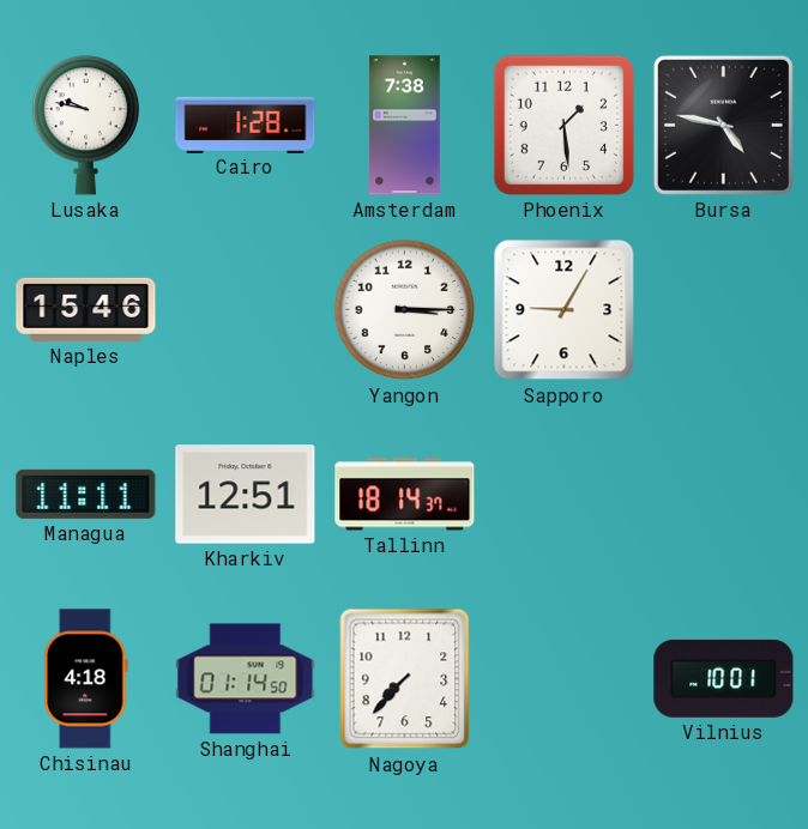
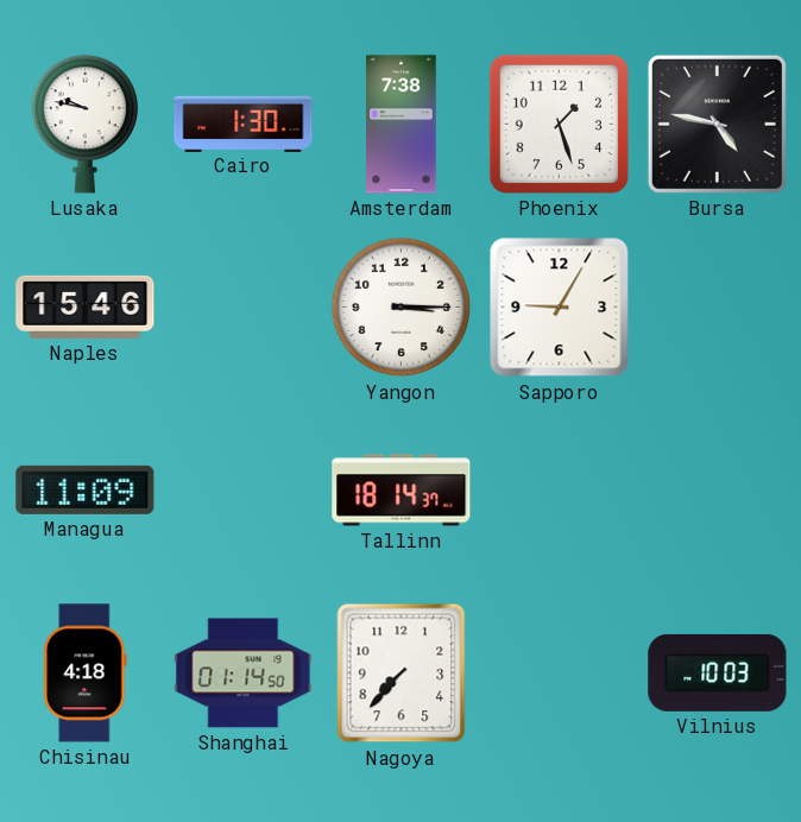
Cairo: 1:28 -> 1:30 (244, 124)
Phoenix: 1:29 -> 1:27 (559, 124)
Managua: 11:11 -> 11:09 (86, 489)
Kharkiv: 12:51 -> none (246, 495)
Vilnius: 10:01 -> 10:03 (718, 672)
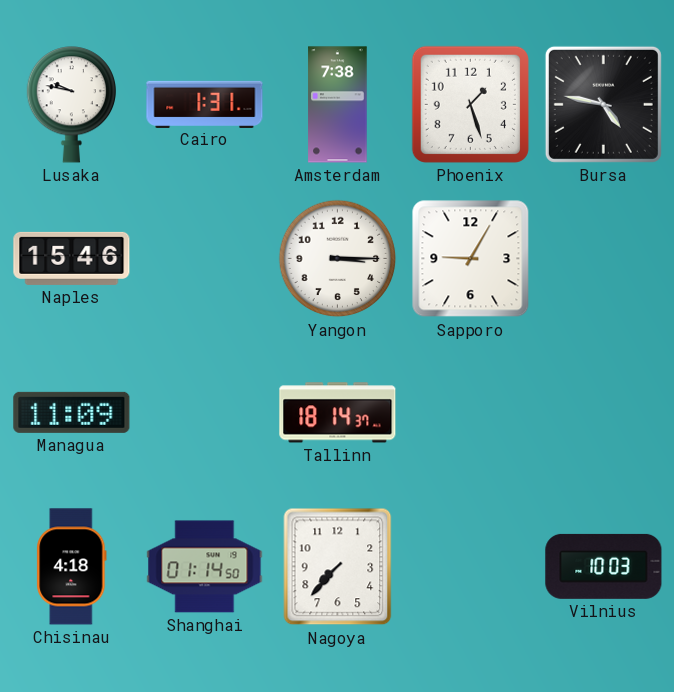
Cairo: 1:30 -> 1:31 (205, 104)
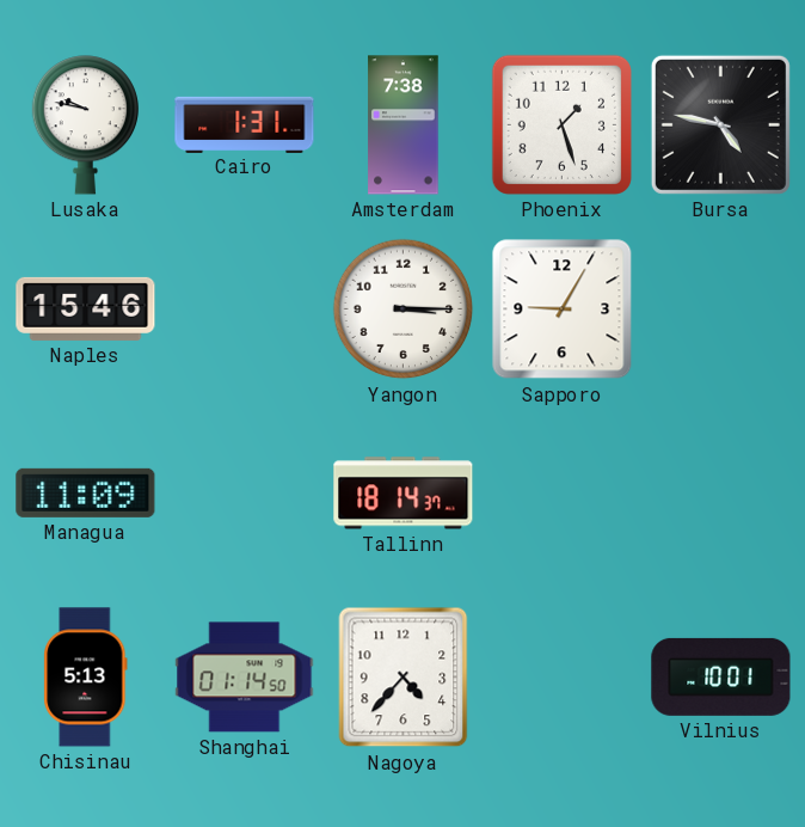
Chisinau: 4:18 -> 5:13 (86, 678)
Nagoya: 7:37 -> 4:37 (404, 678)
Vilnius: 10:03 -> 10:01 (721, 676)
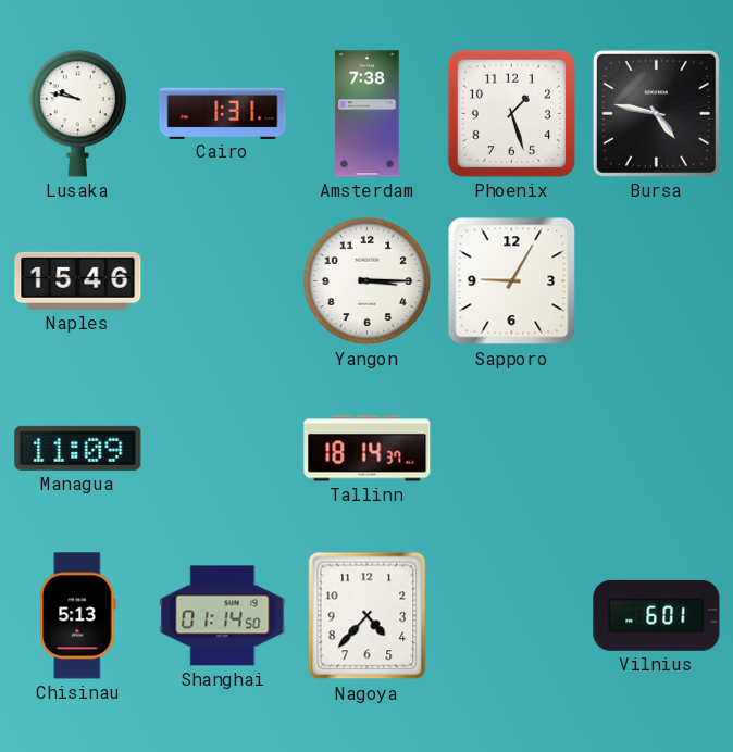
Vilnius: 10:01 -> 6:01 (657, 615)
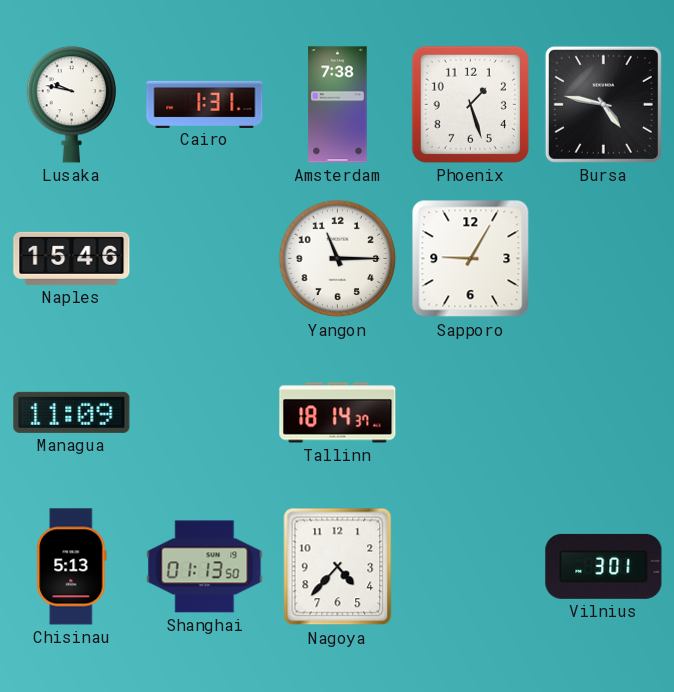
Yangon: 3:15 -> 11:15 (338, 259)
Shanghai: 01:14 -> 01:13 (205, 567)
Vilnius: 6:01 -> 3:01 (604, 566)
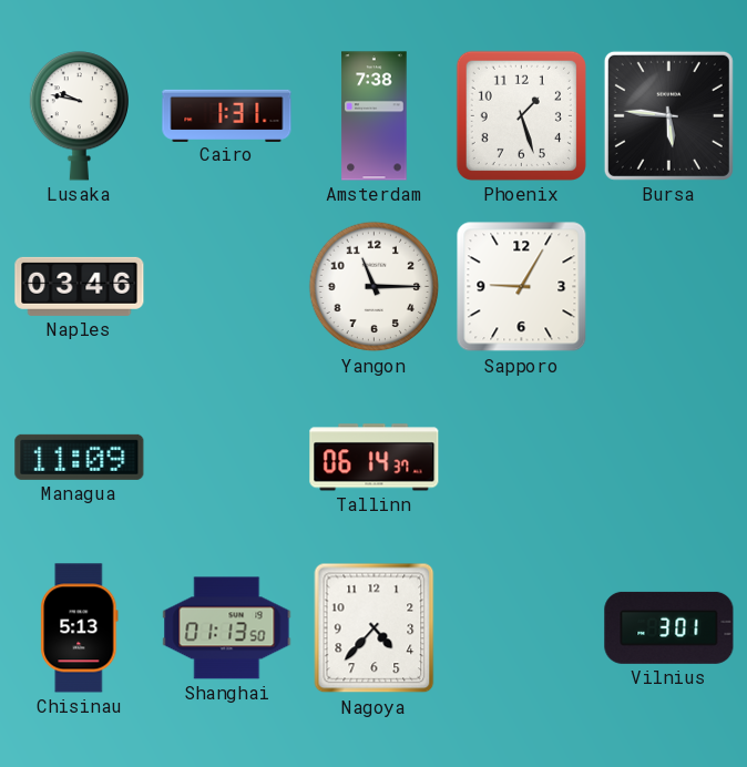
Bursa: 4:47 -> 5:46 (668, 115)
Naples: 15:46 -> 03:46 (80, 286)
Tallinn: 18:14 -> 06:14 (375, 458)
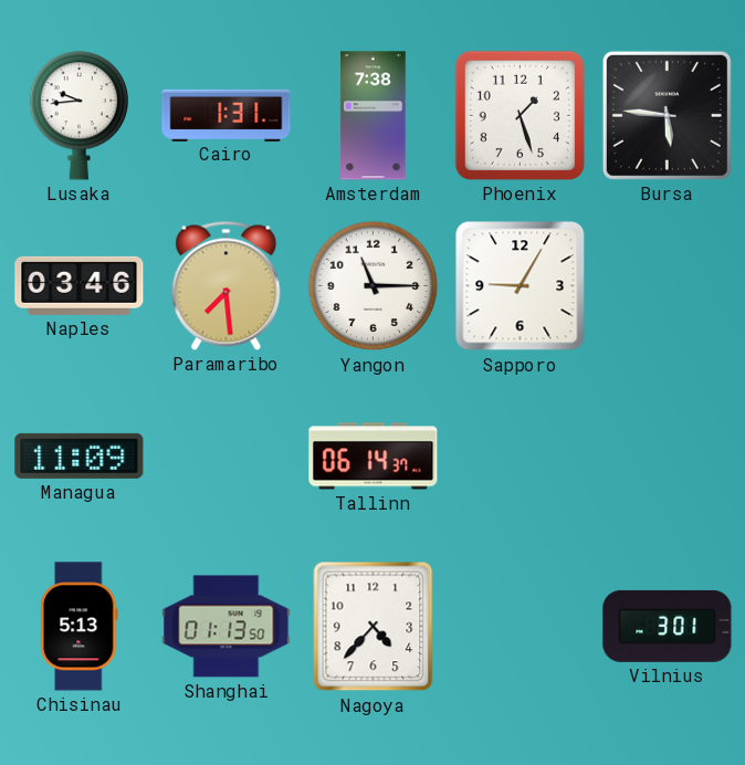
Lusaka: 9:47 -> 9:44 (78, 116)
Paramaribo: none -> 7:29 (227, 285)
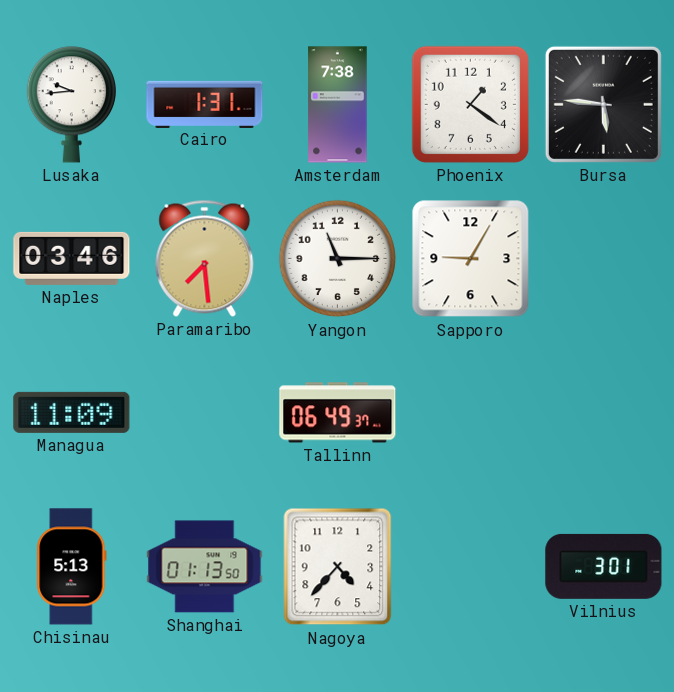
Phoenix: 1:27 -> 1:21 (470, 104)
Tallinn: 06:14 -> 06:49 (338, 413)
